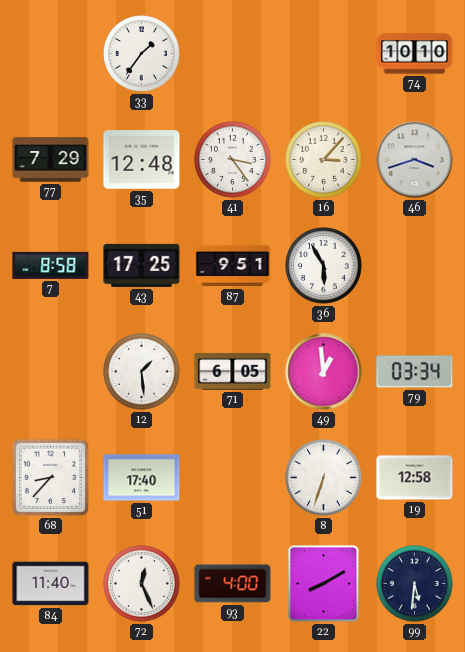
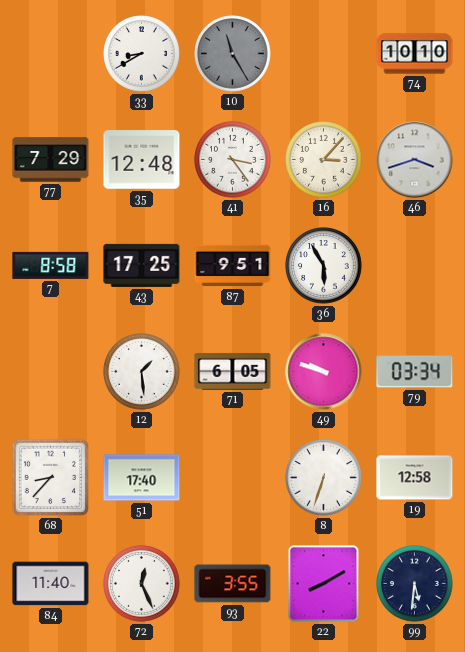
33: 1:36 -> 8:40 (142, 54)
10: none -> 11:25 (233, 54)
49: 12:59 -> 9:48 (324, 372)
93: 4:00 -> 3:55 (233, 584)
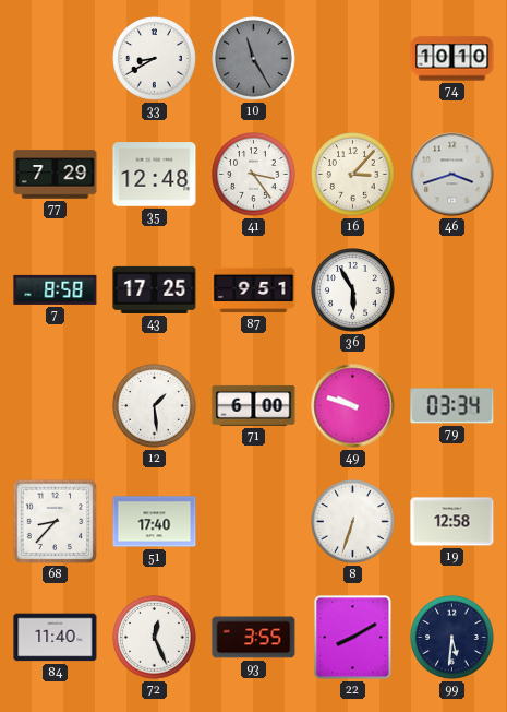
71: 6:05 -> 6:00 (254, 405)
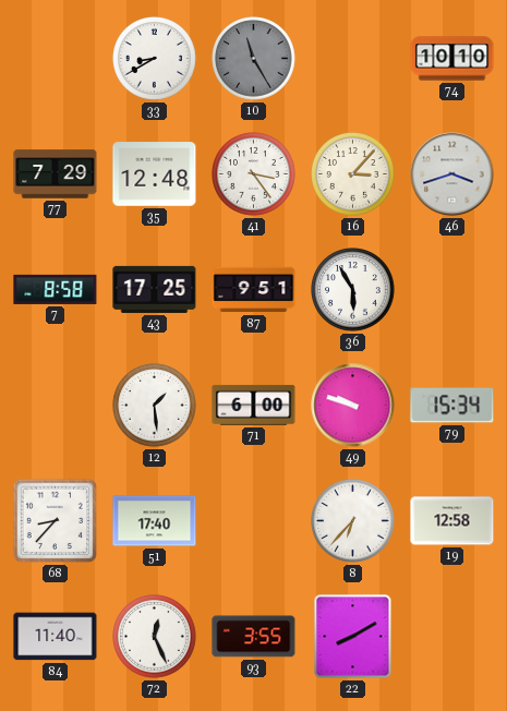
79: 03:34 -> 15:34 (452, 406)
8: 6:33 -> 6:37 (353, 521)
99: 5:31 -> none (452, 638)
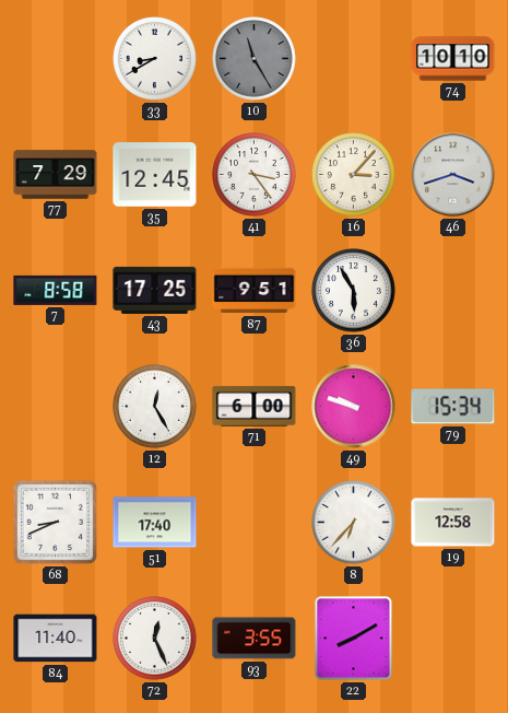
35: 12:48 -> 12:45 (155, 175)
12: 1:29 -> 12:25 (155, 407)
68: 8:37 -> 8:41 (56, 523)
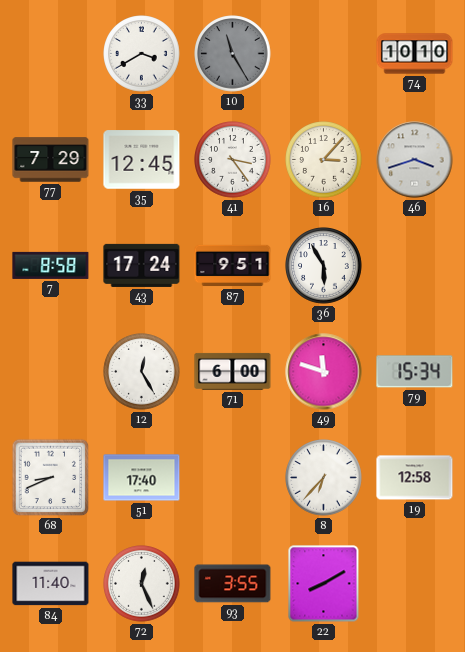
33: 8:40 -> 3:40 (142, 54)
43: 17:25 -> 17:24 (142, 265)
49: 9:48 -> 11:48 (324, 372)
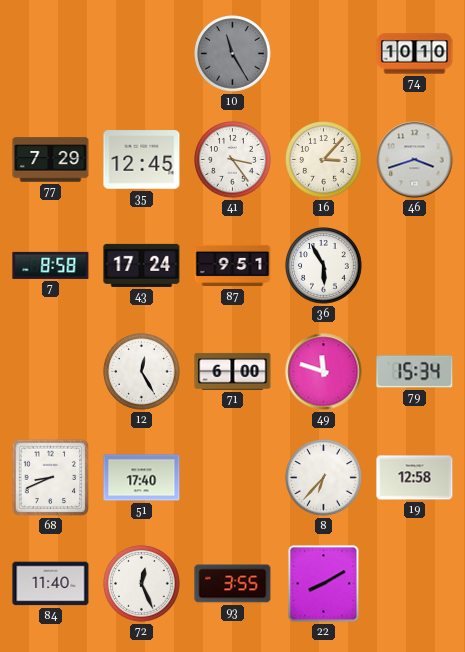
33: 3:40 -> none (142, 54)
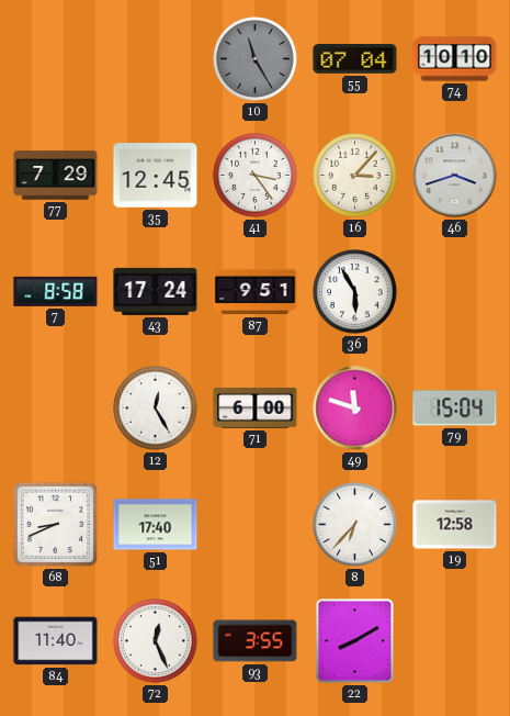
55: none -> 07:04 (355, 59)
79: 15:34 -> 15:04 (455, 409)
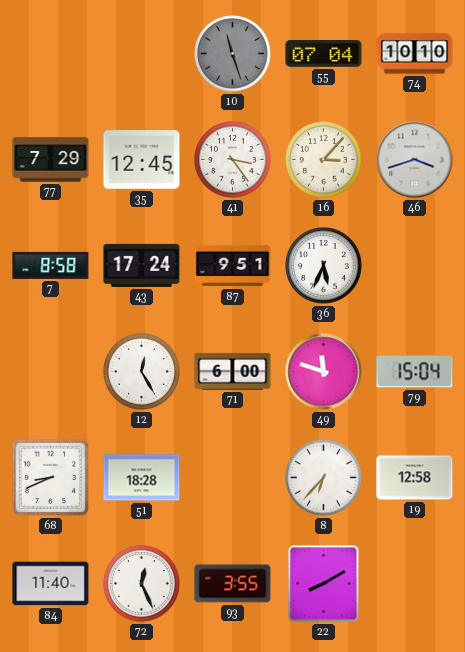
10: 11:25 -> 11:27 (233, 54)
36: 5:55 -> 5:34 (324, 266)
51: 17:40 -> 18:28 (142, 478)
